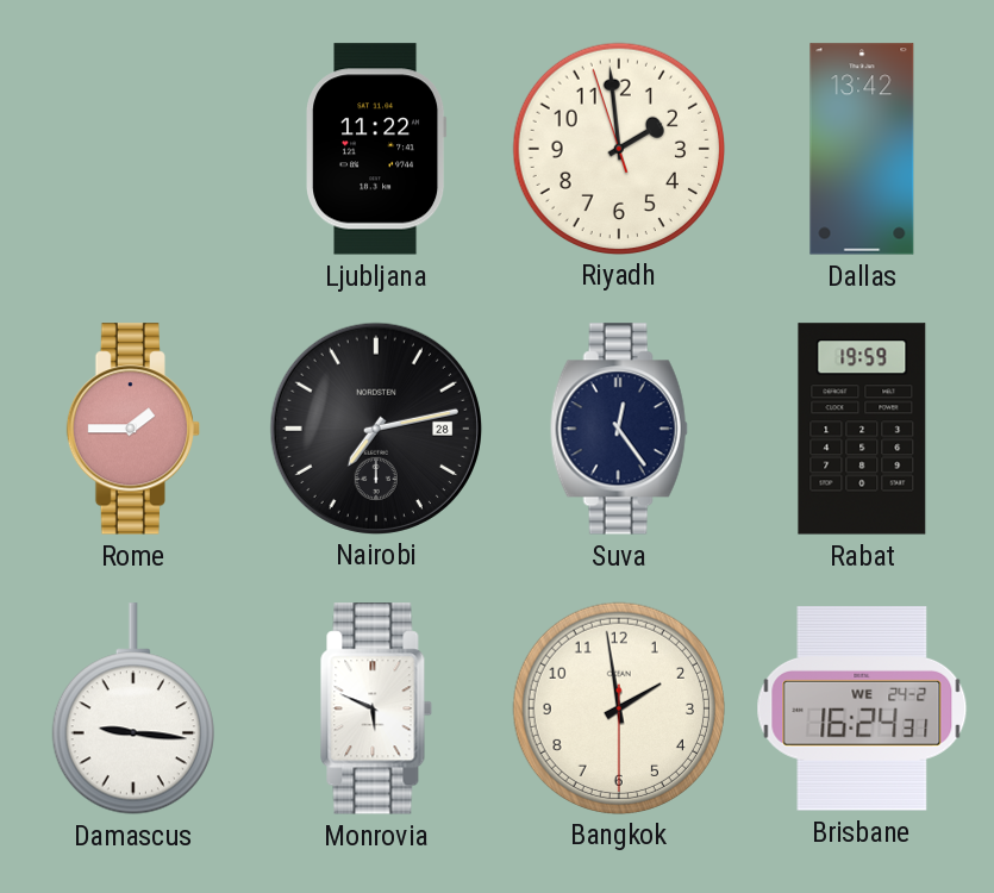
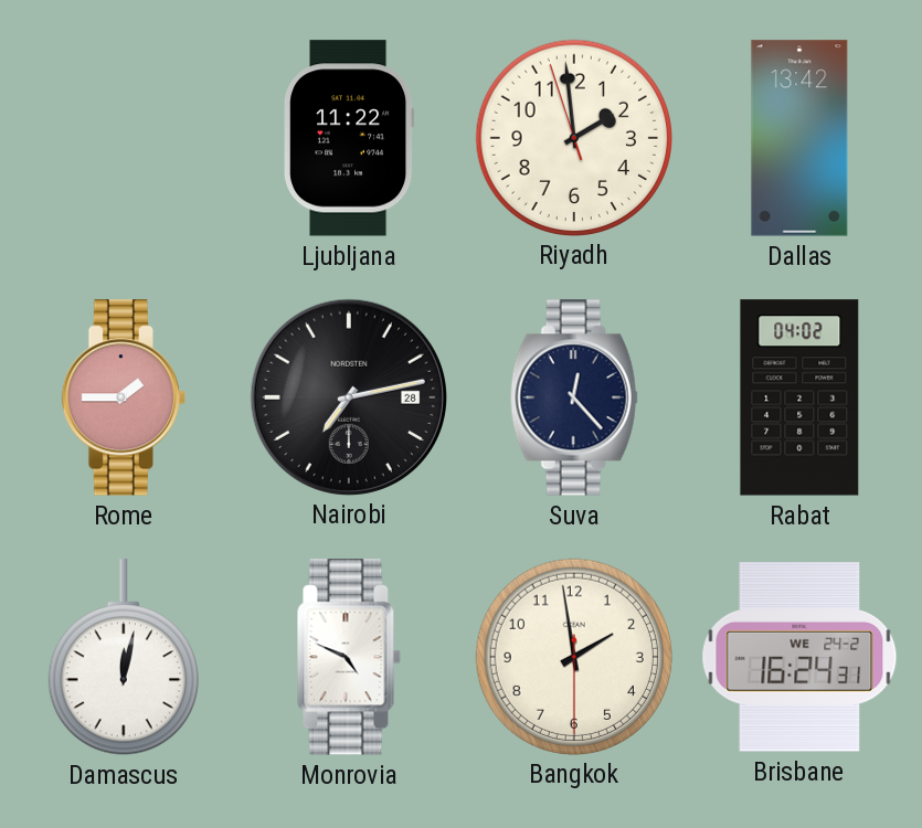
Suva: 12:24 -> 12:23 (574, 397)
Rabat: 19:59 -> 04:02 (799, 397)
Damascus: 9:16 -> 12:02 (124, 657)
Monrovia: 5:49 -> 4:49 (349, 657)
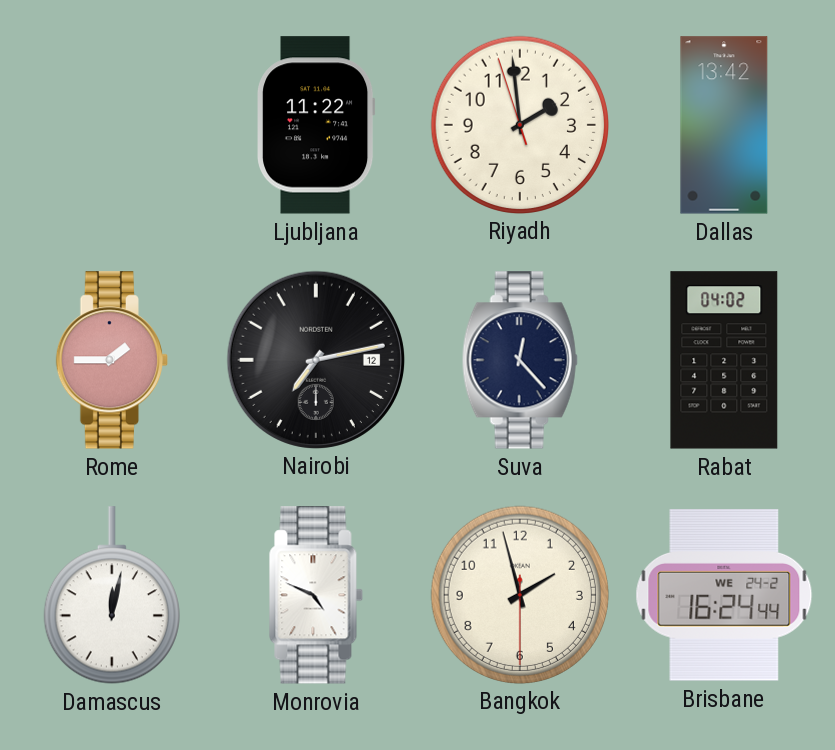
Nairobi date: 28 -> 12 (315, 359)
Bangkok: 1:58 -> 1:57 (519, 594)
Brisbane: 16:24:31 -> 16:24:44 (724, 595)
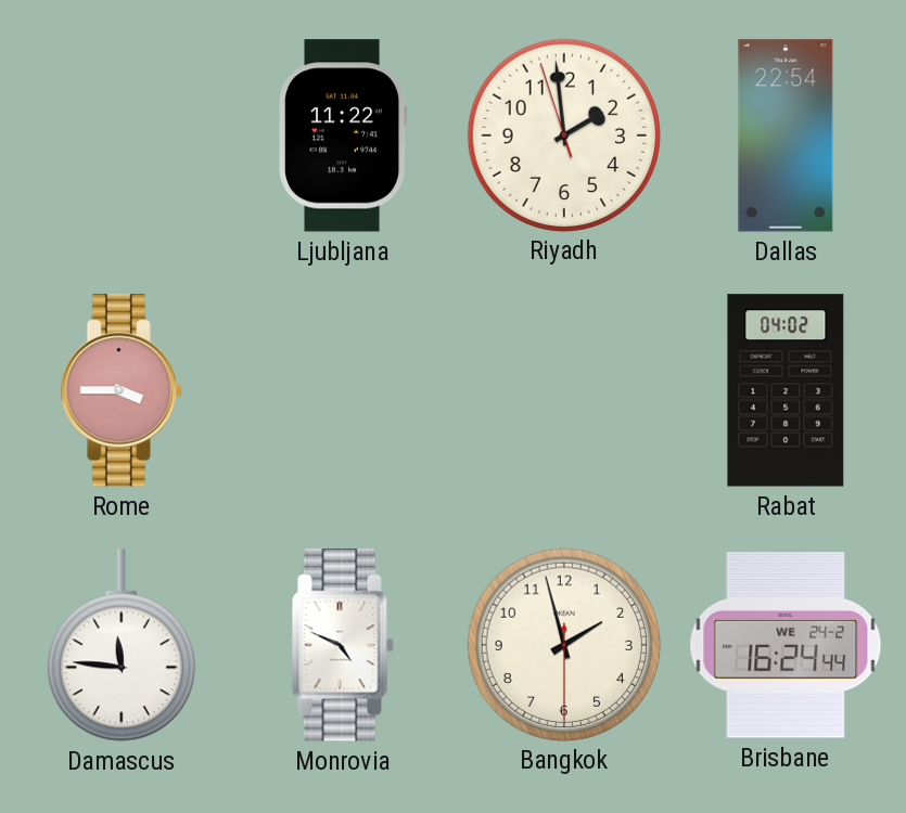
Dallas: 13:42 -> 22:54 (786, 135)
Rome: 1:45 -> 3:45 (122, 390)
Nairobi: 7:13 -> none (315, 359)
Suva: 12:23 -> none (520, 360)
Damascus: 12:02 -> 11:46 (122, 645)
